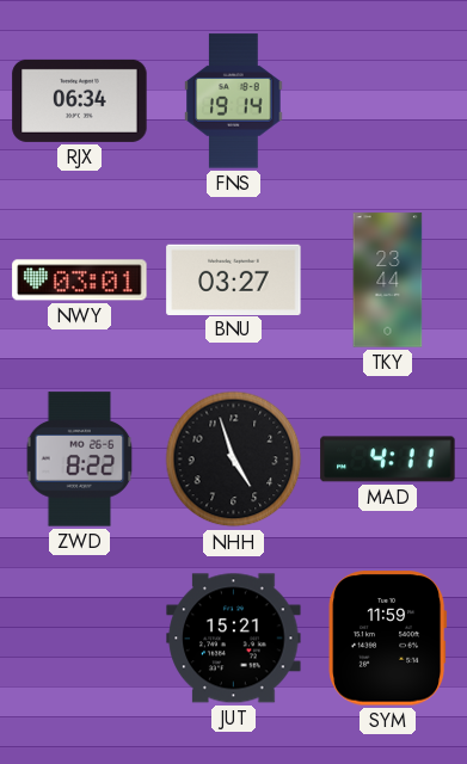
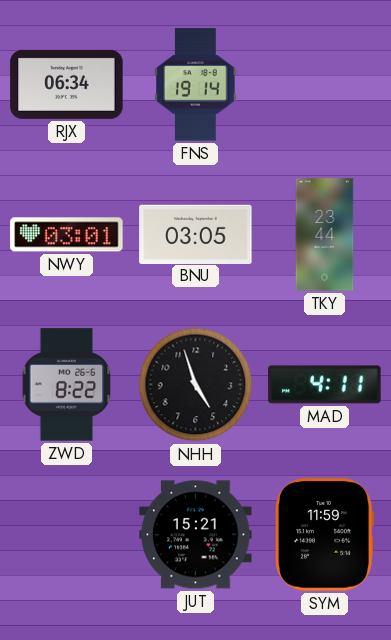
BNU: 03:27 -> 03:05 (196, 234)
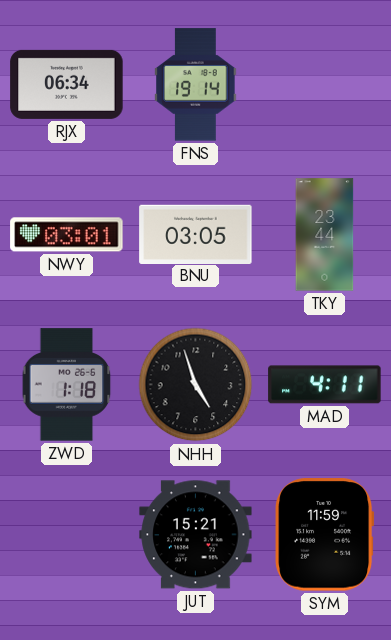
ZWD: 8:22 -> 1:18 (67, 385)
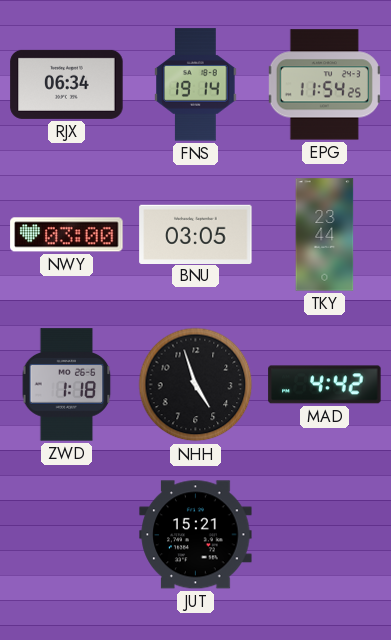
EPG: none -> 11:54 (324, 85)
NWY: 03:01 -> 03:00 (67, 235)
MAD: 4:11 -> 4:42 (325, 385)
SYM: 11:59 -> none (325, 535)
